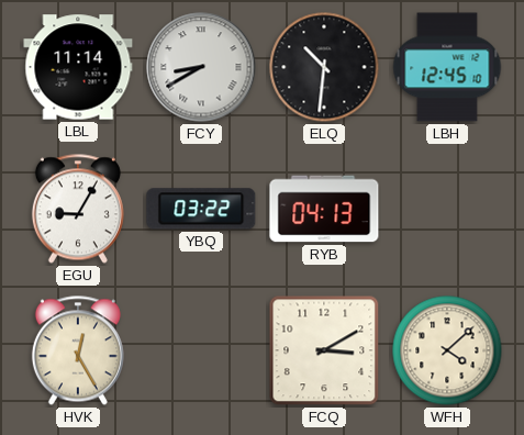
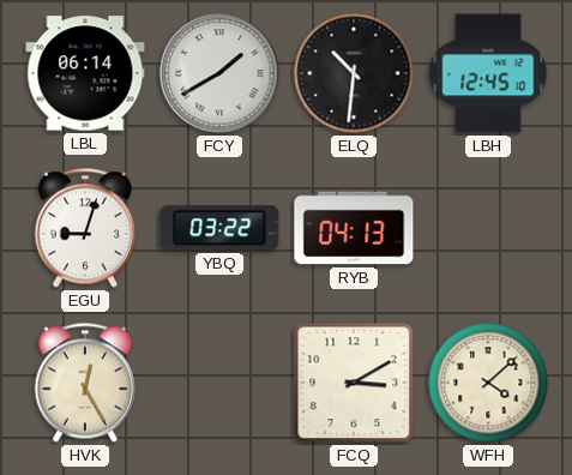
LBL: 11:14 -> 06:14 (85, 73)
FCY: 8:40 -> 1:40 (219, 73)
EGU: 9:05 -> 9:03 (85, 228)
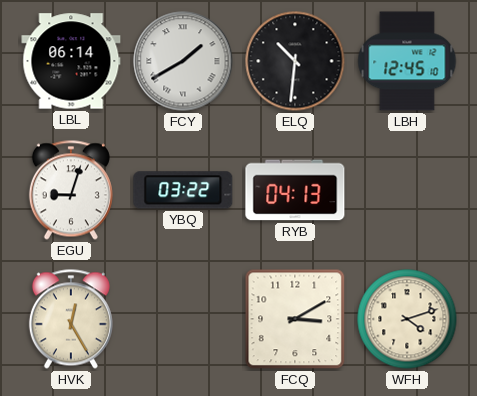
WFH: 4:08 -> 4:12 (407, 319)
